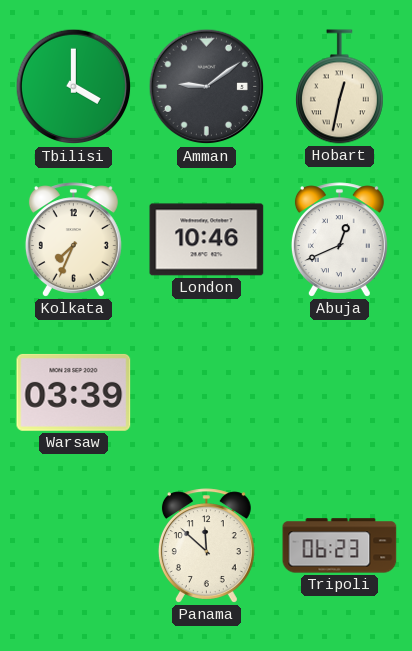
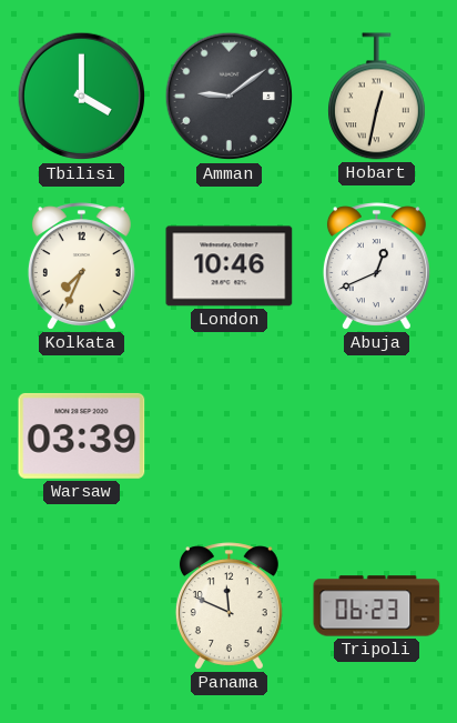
Panama: 11:52 -> 11:49 (228, 606)
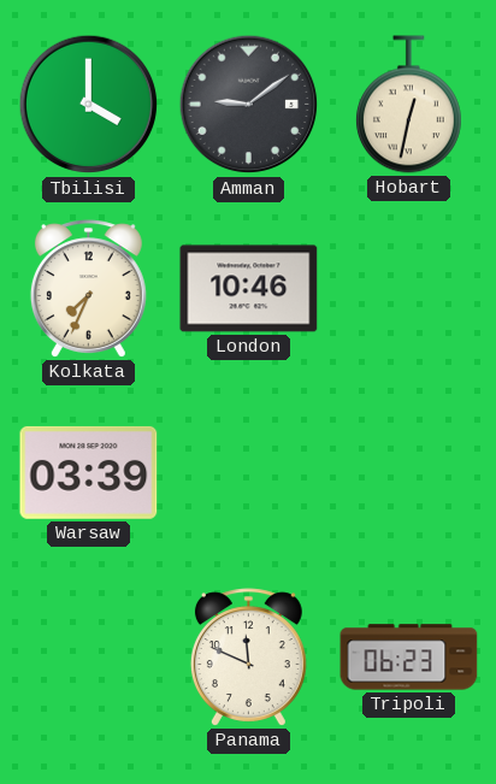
Abuja: 12:41 -> none (376, 267)
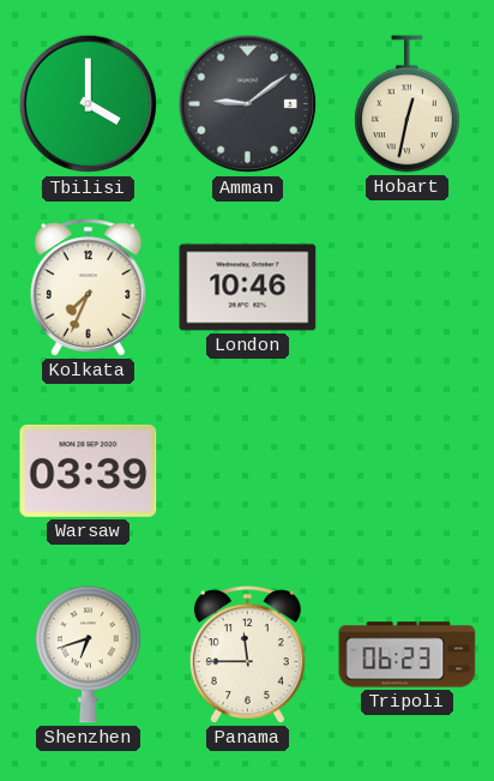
Shenzhen: none -> 6:42 (88, 655)
Panama: 11:49 -> 11:45 (247, 655)
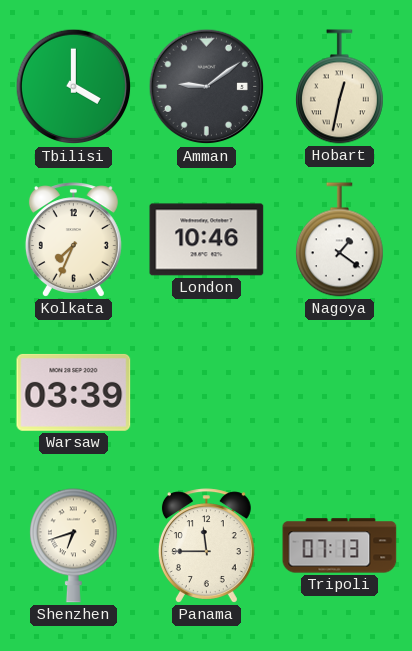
Nagoya: none -> 1:21 (339, 240)
Tripoli: 06:23 -> 07:13 (340, 546)
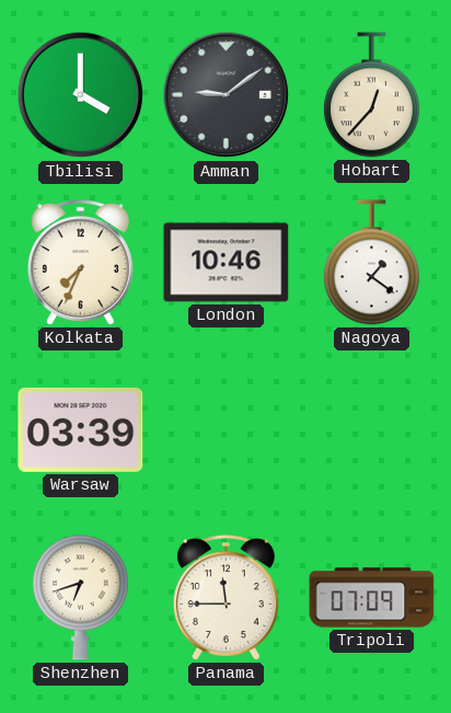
Hobart: 12:32 -> 12:37 (371, 95)
Tripoli: 07:13 -> 07:09 (372, 598)
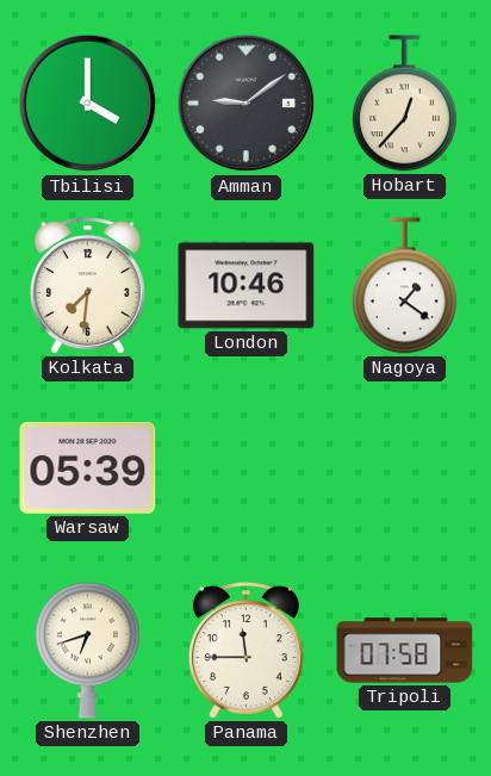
Kolkata: 7:34 -> 7:31 (87, 286)
Warsaw: 03:39 -> 05:39 (88, 467)
Tripoli: 07:09 -> 07:58 (405, 651)
